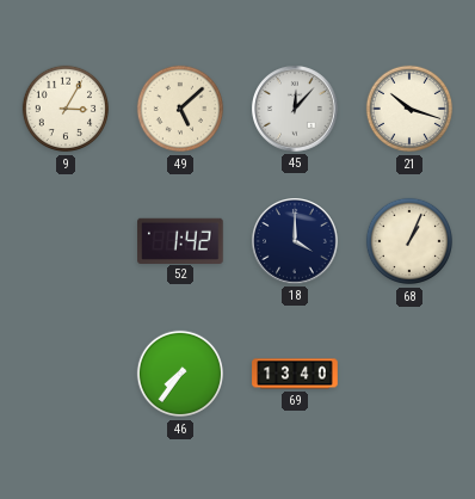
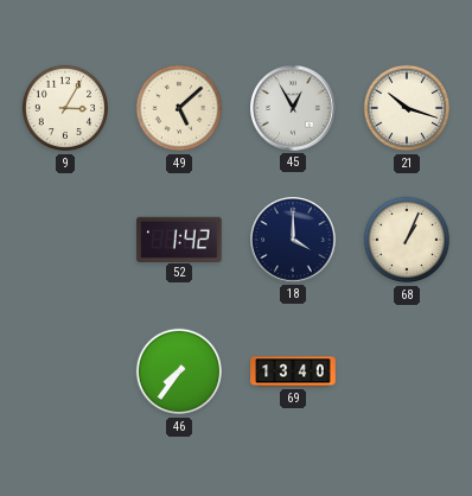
45: 12:07 -> 12:55 (293, 108)
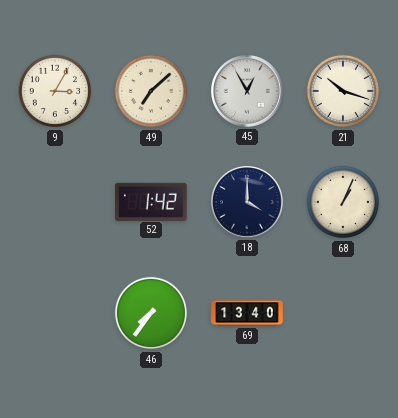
49: 5:08 -> 7:08 (151, 91)
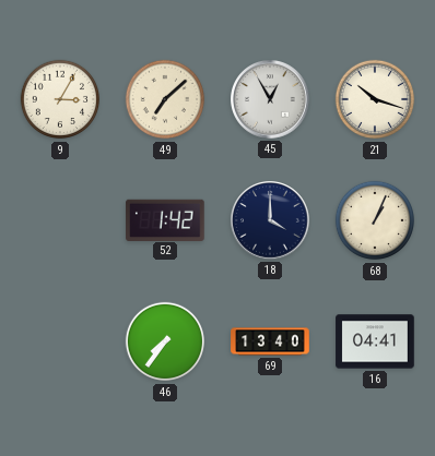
16: none -> 04:41 (375, 341)
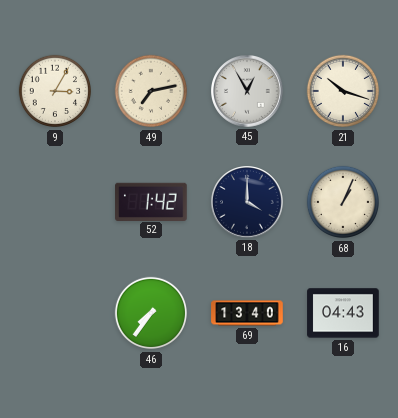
49: 7:08 -> 7:13 (151, 91)
16: 04:41 -> 04:43 (343, 313)
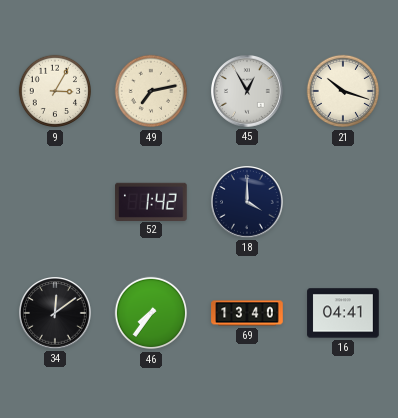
68: 1:04 -> none (343, 202)
34: none -> 12:09 (55, 313)
16: 04:43 -> 04:41 (343, 313)
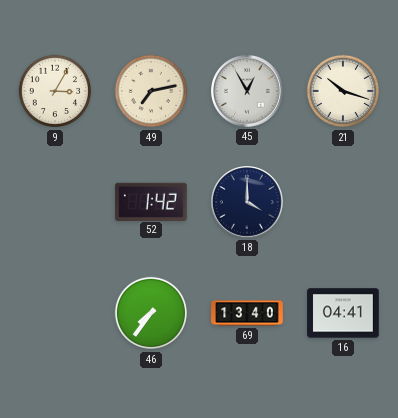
34: 12:09 -> none (55, 313)
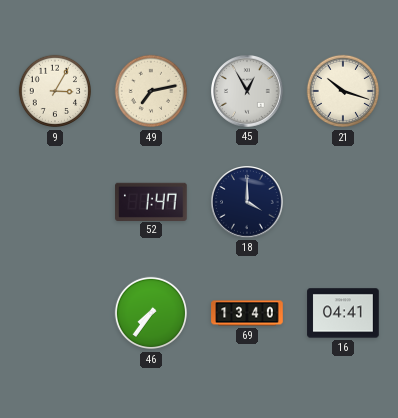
52: 1:42 -> 1:47 (151, 201)
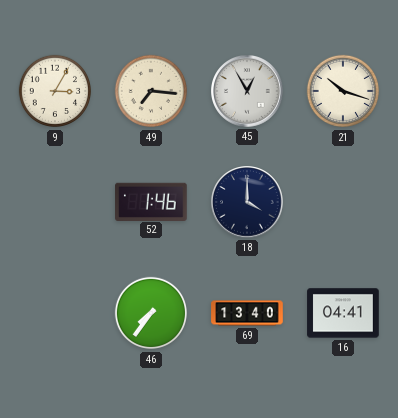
49: 7:13 -> 7:16 (151, 91)
52: 1:47 -> 1:46 (151, 201)
